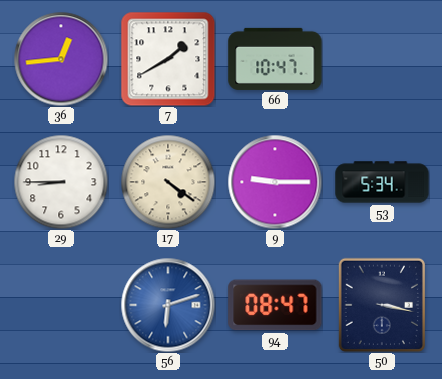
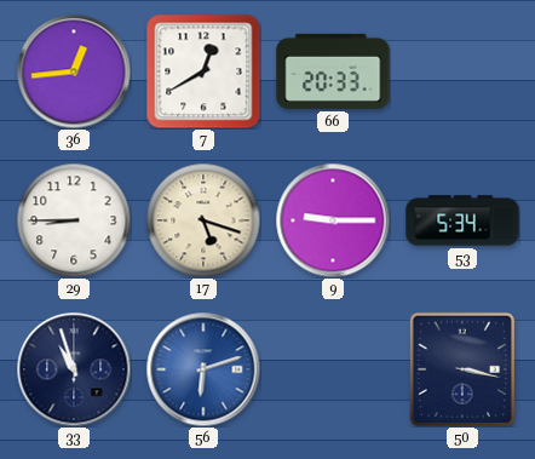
7: 1:40 -> 12:40 (203, 71)
66: 10:47 -> 20:33 (333, 71)
17: 4:21 -> 5:18 (203, 220)
33: none -> 10:57 (74, 369)
94: 08:47 -> none (275, 305)
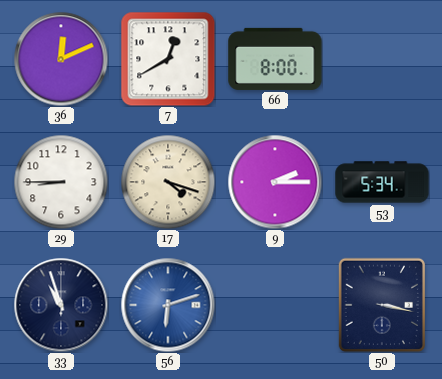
36: 12:44 -> 12:11 (61, 59)
66: 20:33 -> 8:00 (275, 59)
17: 5:18 -> 4:18 (168, 182)
9: 9:15 -> 2:15 (275, 182)
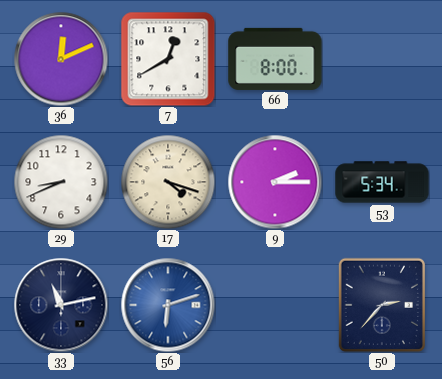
29: 8:45 -> 8:41 (61, 182)
33: 10:57 -> 11:13 (61, 305)
50: 3:17 -> 2:37 (382, 304)
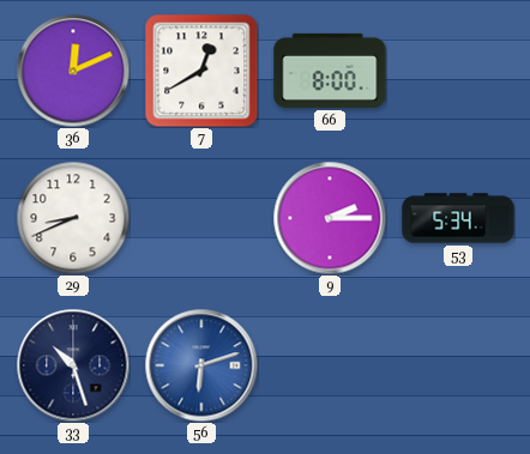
17: 4:18 -> none (168, 182)
33: 11:13 -> 10:27 (73, 365)
50: 2:37 -> none (382, 304)
